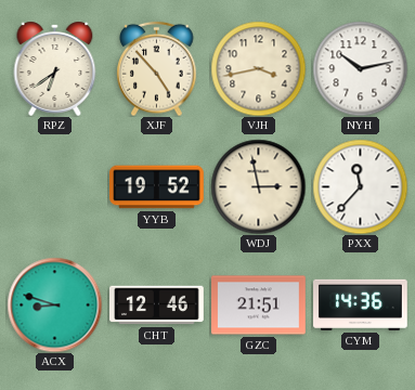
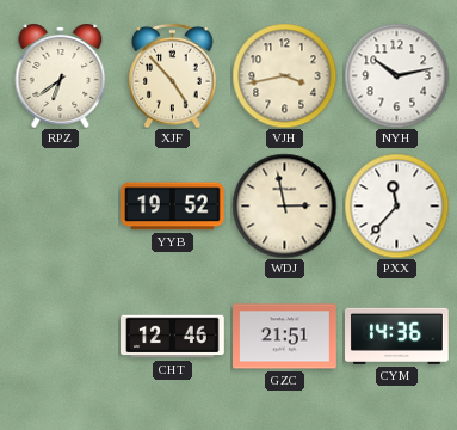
ACX: 8:48 -> none (54, 304)
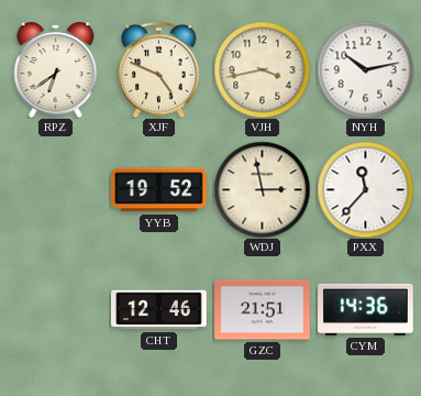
XJF: 4:53 -> 4:49 (159, 69)
